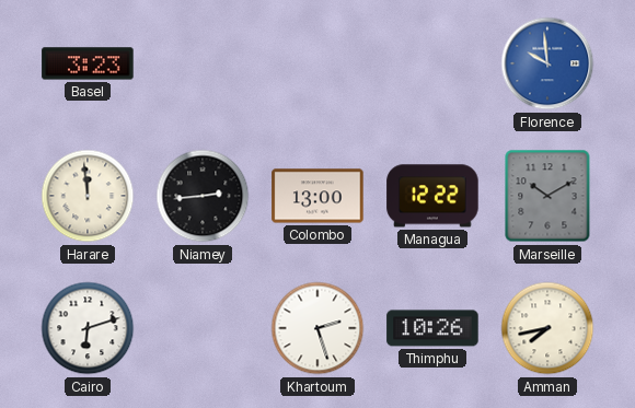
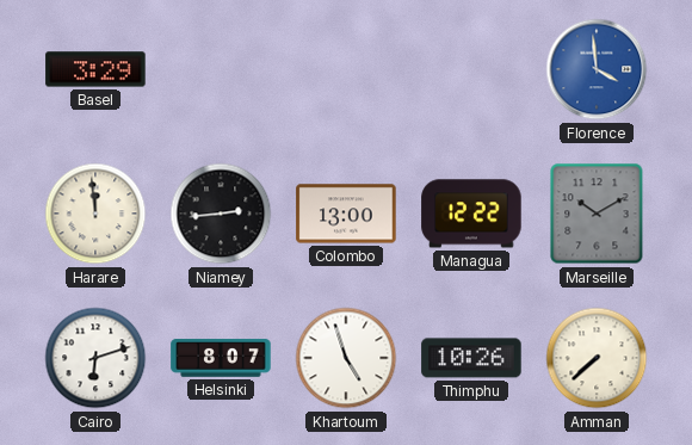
Basel: 3:23 -> 3:29 (95, 69)
Florence: 9:59 -> 3:59 (597, 69)
Helsinki: none -> 8:07 (221, 358)
Khartoum: 2:27 -> 4:57 (346, 358)
Amman: 7:43 -> 7:38 (597, 358)
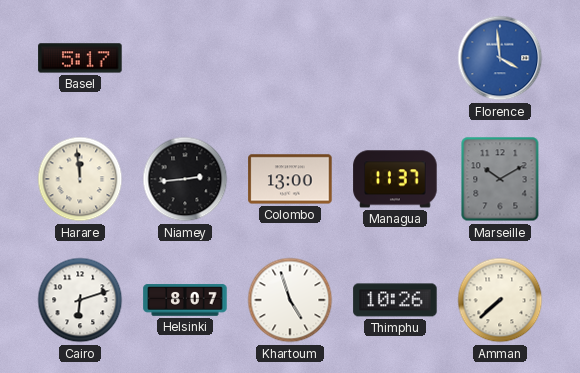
Basel: 3:29 -> 5:17 (80, 58)
Managua: 12:22 -> 11:37 (395, 179)
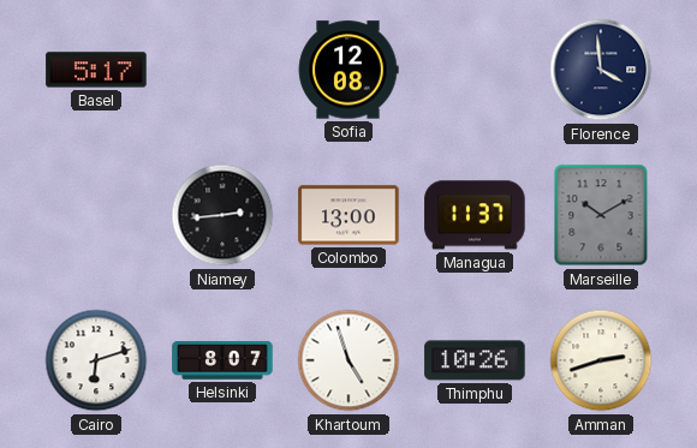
Sofia: none -> 12:08 (348, 70)
Florence dial: blue -> navy (601, 70)
Harare: 11:59 -> none (80, 179)
Amman: 7:38 -> 2:42 (601, 360)
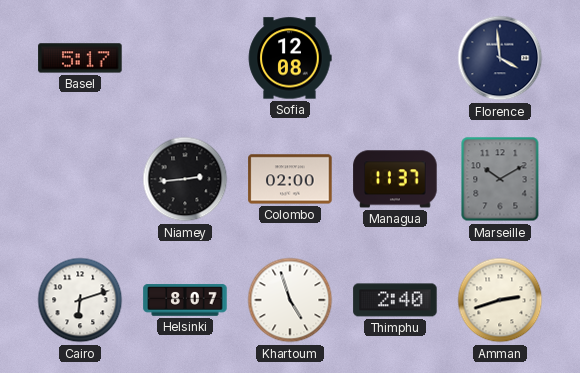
Colombo: 13:00 -> 02:00 (290, 179)
Thimphu: 10:26 -> 2:40 (395, 300)
